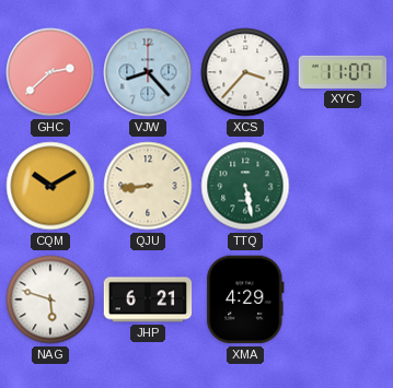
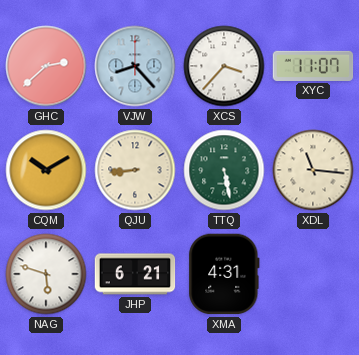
XDL: none -> 11:16 (313, 170)
XMA: 4:29 -> 4:31 (224, 274)
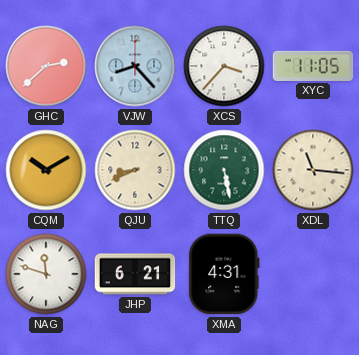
XYC: 11:07 -> 11:05 (313, 66)
QJU: 8:44 -> 8:41 (135, 170)
NAG: 5:48 -> 11:48 (46, 274)
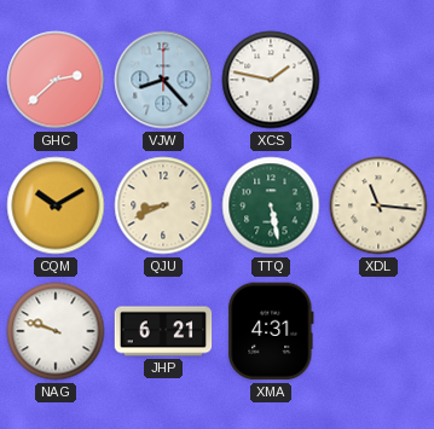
XCS: 3:37 -> 1:47 (271, 80)
XYC: 11:05 -> none (313, 66)
NAG: 11:48 -> 9:48 (56, 331)
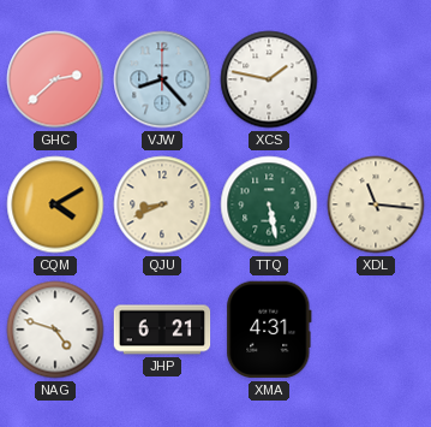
CQM: 10:10 -> 4:10 (55, 204)
NAG: 9:48 -> 4:48 (55, 330)
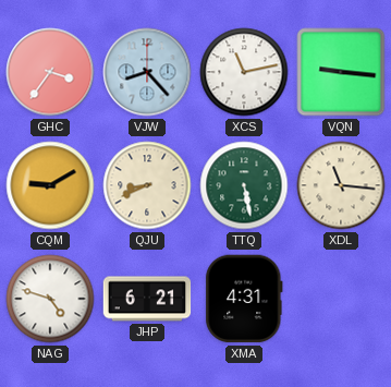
GHC: 2:38 -> 3:36 (50, 72)
XCS: 1:47 -> 11:13 (244, 72)
VQN: none -> 9:16 (341, 72)
CQM: 4:10 -> 9:10 (50, 185)
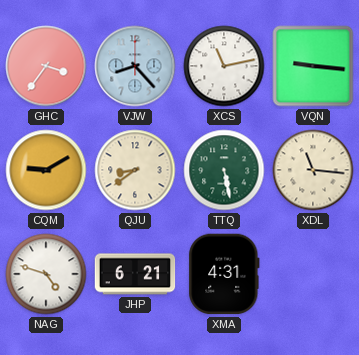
QJU: 8:41 -> 8:39 (135, 170)
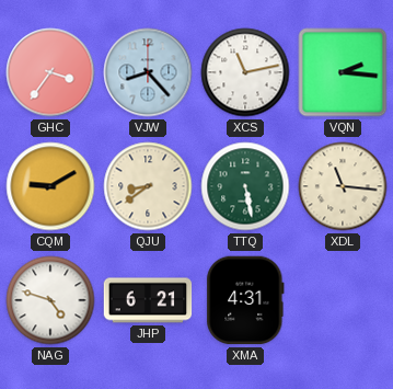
VQN: 9:16 -> 2:16 (343, 72)
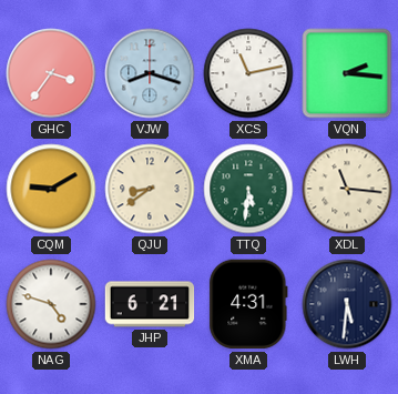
VJW: 8:23 -> 8:18 (150, 73)
TTQ: 5:28 -> 5:31 (248, 189)
LWH: none -> 5:31 (347, 304)
